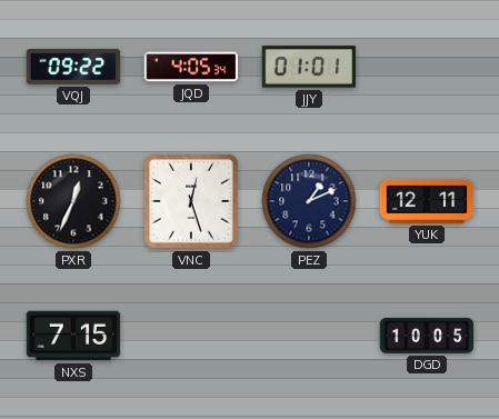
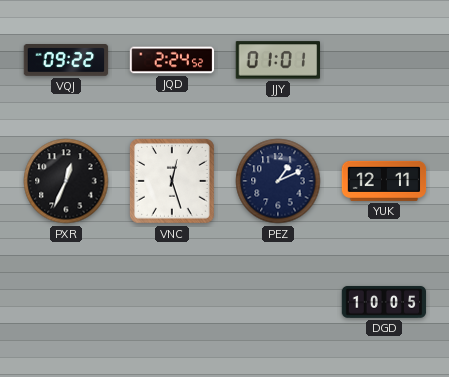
JQD: 4:05 -> 2:24 (172, 60)
NXS: 7:15 -> none (73, 336)
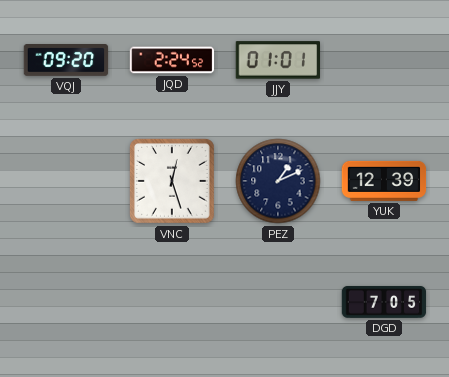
VQJ: 09:22 -> 09:20 (66, 61)
PXR: 12:34 -> none (66, 181)
YUK: 12:11 -> 12:39 (384, 181)
DGD: 10:05 -> 7:05 (384, 302)
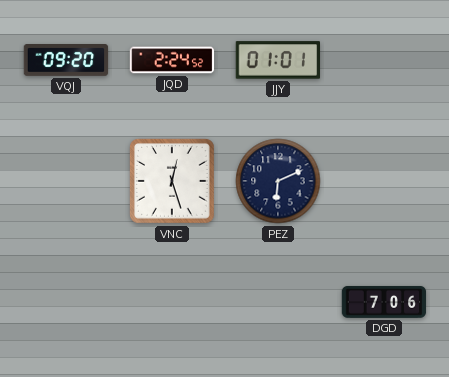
PEZ: 1:11 -> 6:11 (278, 181)
YUK: 12:39 -> none (384, 181)
DGD: 7:05 -> 7:06 (384, 302)
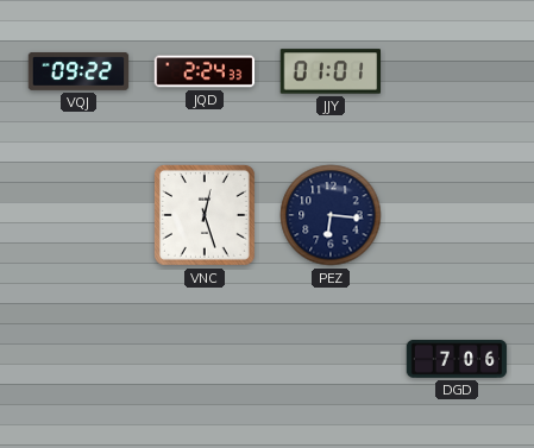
VQJ: 09:20 -> 09:22 (78, 72)
JQD: 2:24:52 -> 2:24:33 (205, 71)
PEZ: 6:11 -> 6:16 (331, 215)
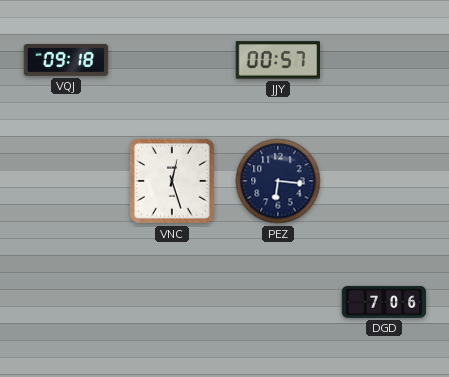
VQJ: 09:22 -> 09:18 (66, 61)
JQD: 2:24 -> none (205, 71)
JJY: 01:01 -> 00:57 (277, 60)
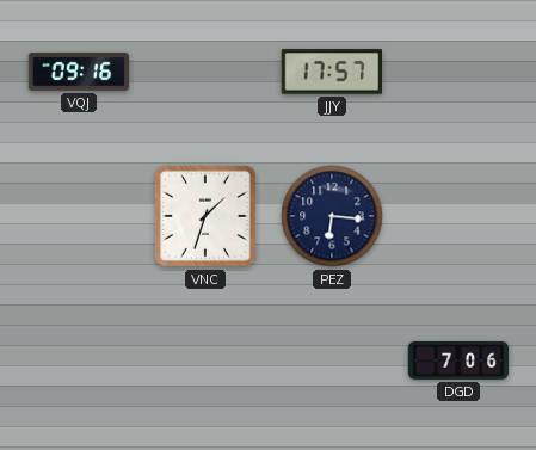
VQJ: 09:18 -> 09:16 (79, 73)
JJY: 00:57 -> 17:57 (331, 72)
VNC: 12:27 -> 1:33 (207, 217)
